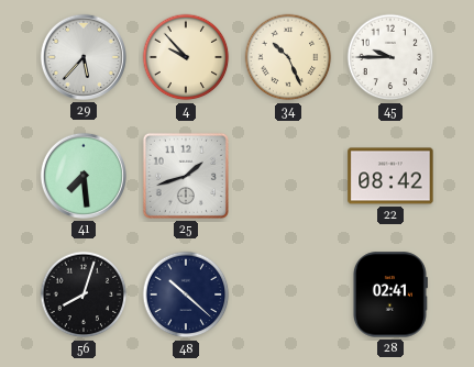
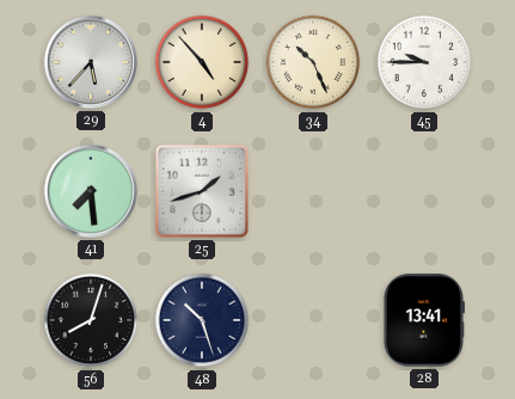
4: 9:53 -> 4:53 (202, 62)
22: 08:42 -> none (390, 176)
48: 10:22 -> 10:27 (202, 320)
28: 02:41 -> 13:41 (423, 320)
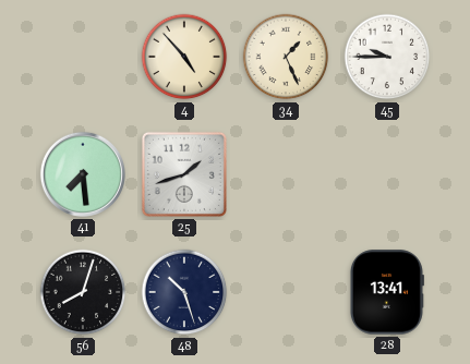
29: 5:37 -> none (91, 62)
34: 10:26 -> 1:26 (286, 57)
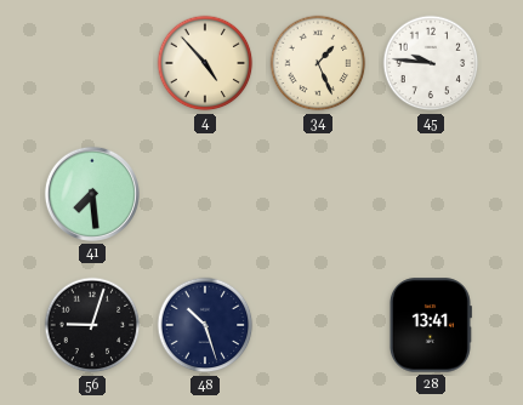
45: 9:45 -> 9:46 (431, 63)
25: 1:42 -> none (184, 174)
56: 8:03 -> 9:03 (92, 325)
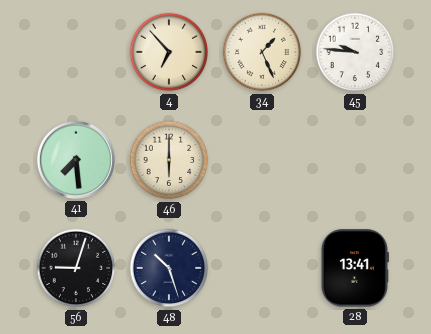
4: 4:53 -> 6:53 (169, 52)
46: none -> 6:00 (169, 160)
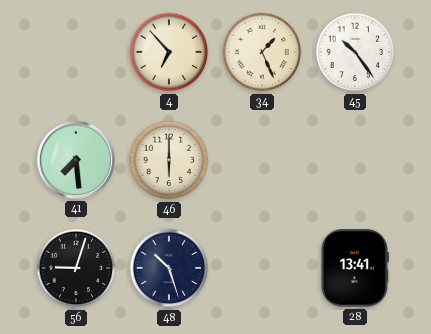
45: 9:46 -> 10:24 (355, 52)
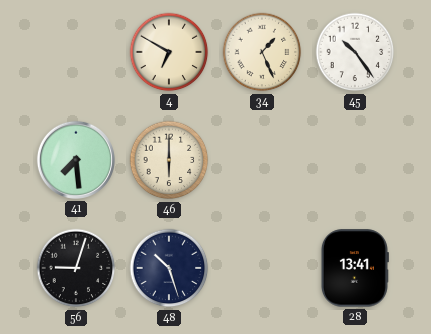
4: 6:53 -> 6:50 (169, 52)
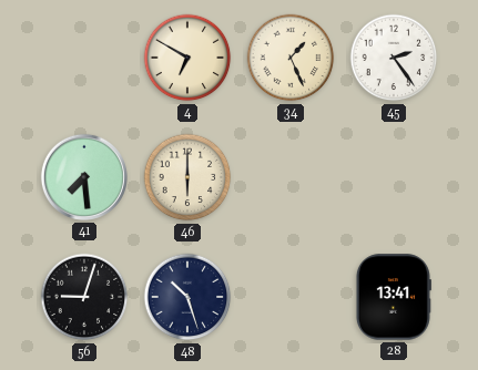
45: 10:24 -> 2:24 (394, 58)
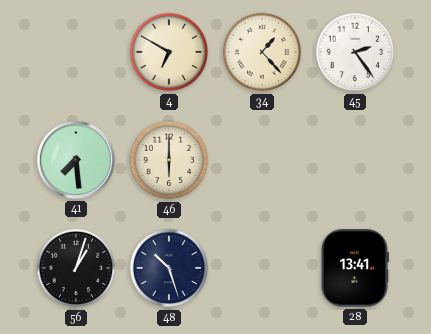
34: 1:26 -> 1:23 (262, 52)
56: 9:03 -> 1:03 (76, 268)
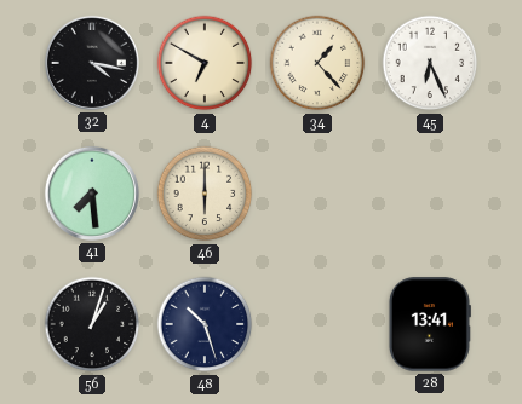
32: none -> 4:17 (92, 63)
45: 2:24 -> 6:26 (430, 63)
